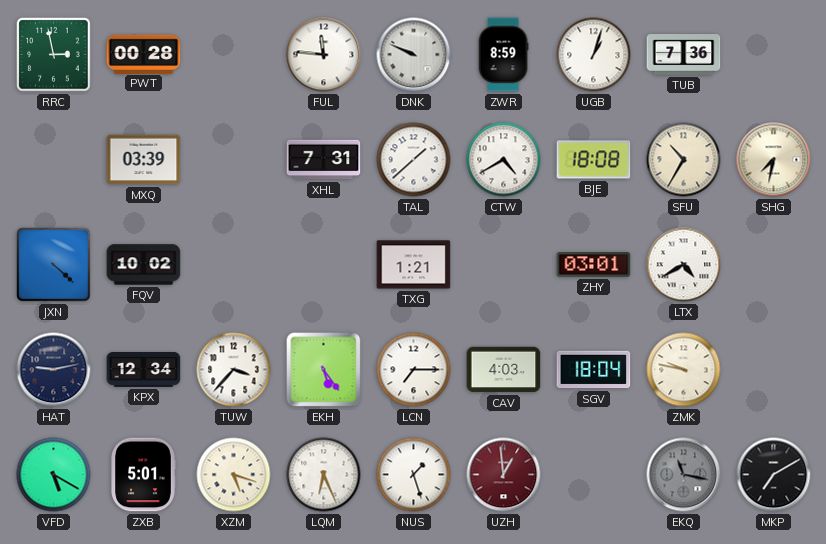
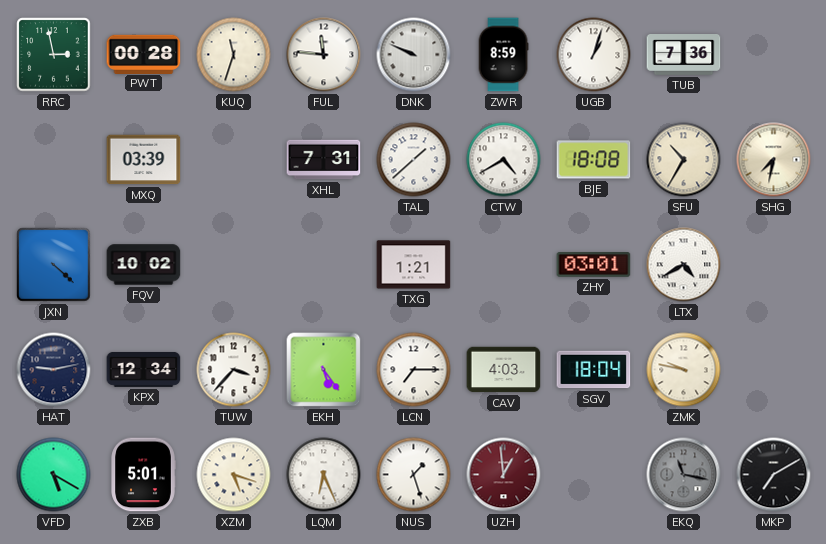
KUQ: none -> 11:33 (234, 55)
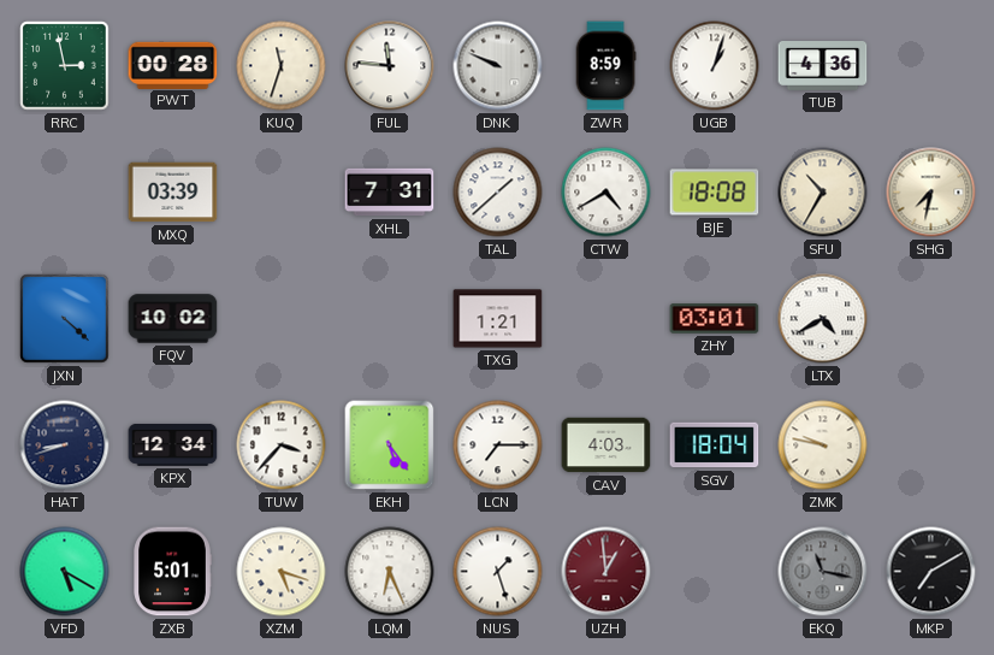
TUB: 7:36 -> 4:36 (823, 66)
HAT: 9:13 -> 8:42 (65, 445)
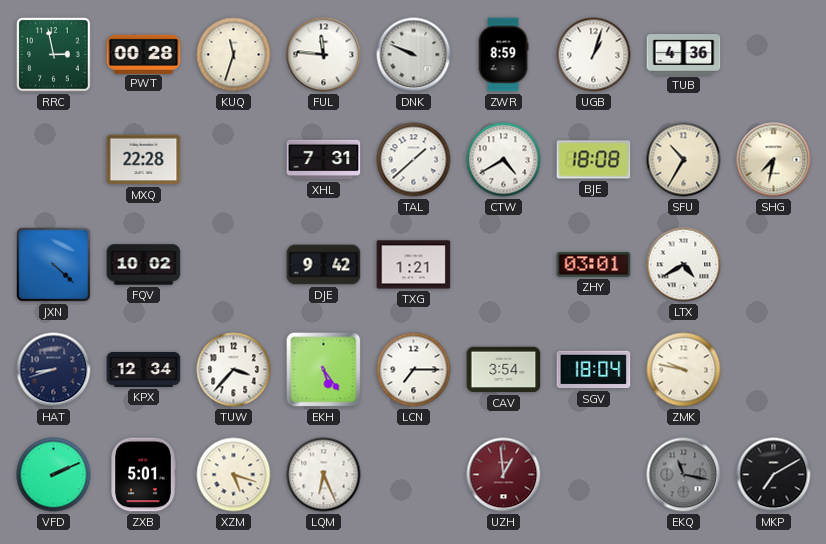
MXQ: 03:39 -> 22:28 (144, 160)
DJE: none -> 9:42 (324, 265)
CAV: 4:03 -> 3:54 (504, 370)
VFD: 5:20 -> 2:11 (54, 475)
NUS: 1:27 -> none (498, 572)
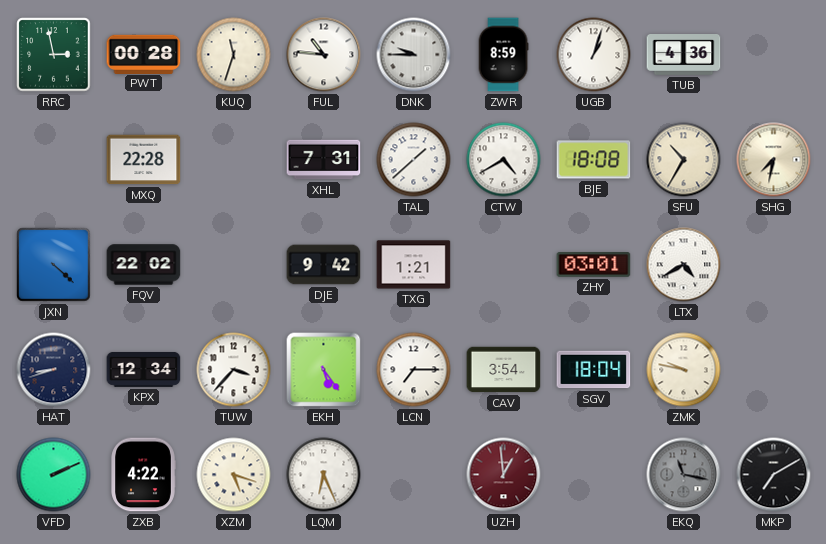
FUL: 11:46 -> 10:46 (324, 55)
DNK: 9:49 -> 9:45 (414, 55)
FQV: 10:02 -> 22:02 (144, 265)
ZXB: 5:01 -> 4:22 (143, 475)
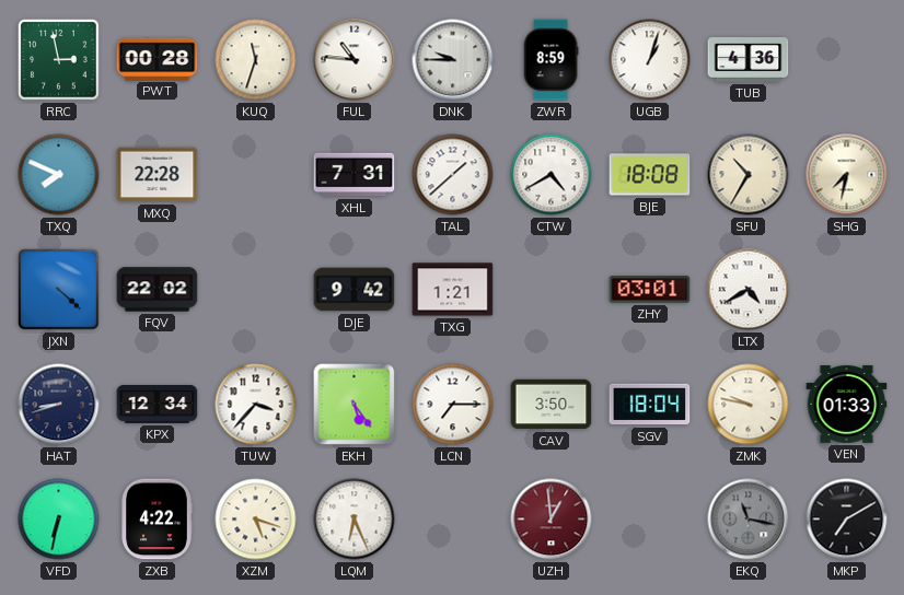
TXQ: none -> 7:49 (59, 175)
CAV: 3:54 -> 3:50 (552, 405)
VEN: none -> 01:33 (847, 405)
VFD: 2:11 -> 6:32 (59, 520)
